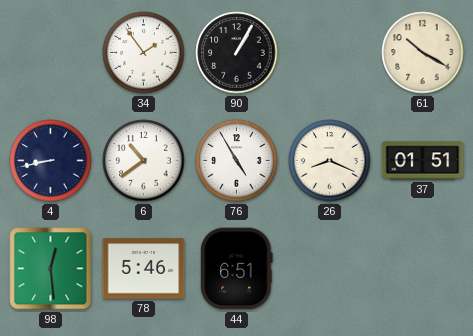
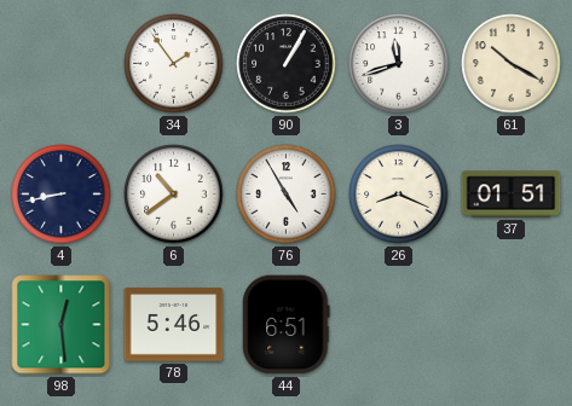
3: none -> 11:42 (399, 64)
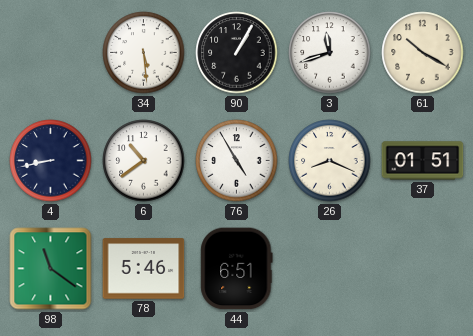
34: 1:54 -> 5:29 (144, 53)
98: 12:29 -> 11:21 (51, 269)
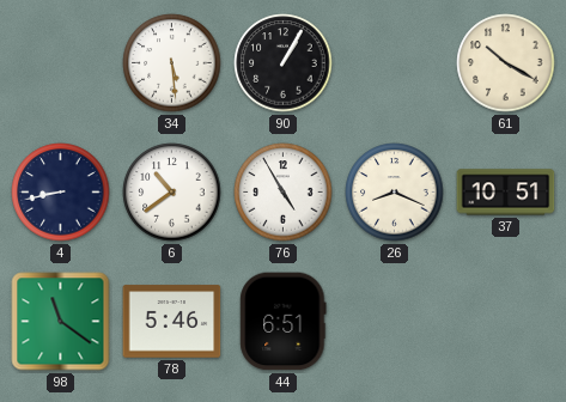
3: 11:42 -> none (330, 53)
37: 01:51 -> 10:51 (506, 193)
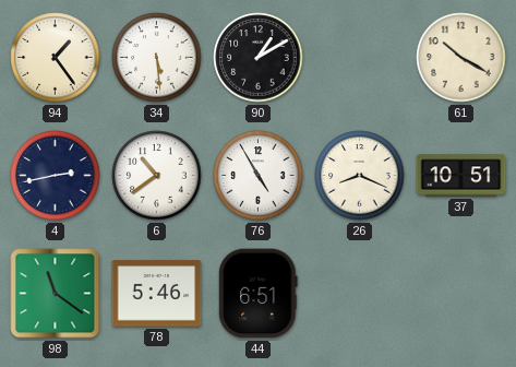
94: none -> 1:24 (56, 58)
90: 1:05 -> 1:10 (259, 58)
4: 8:43 -> 2:43 (56, 176)
